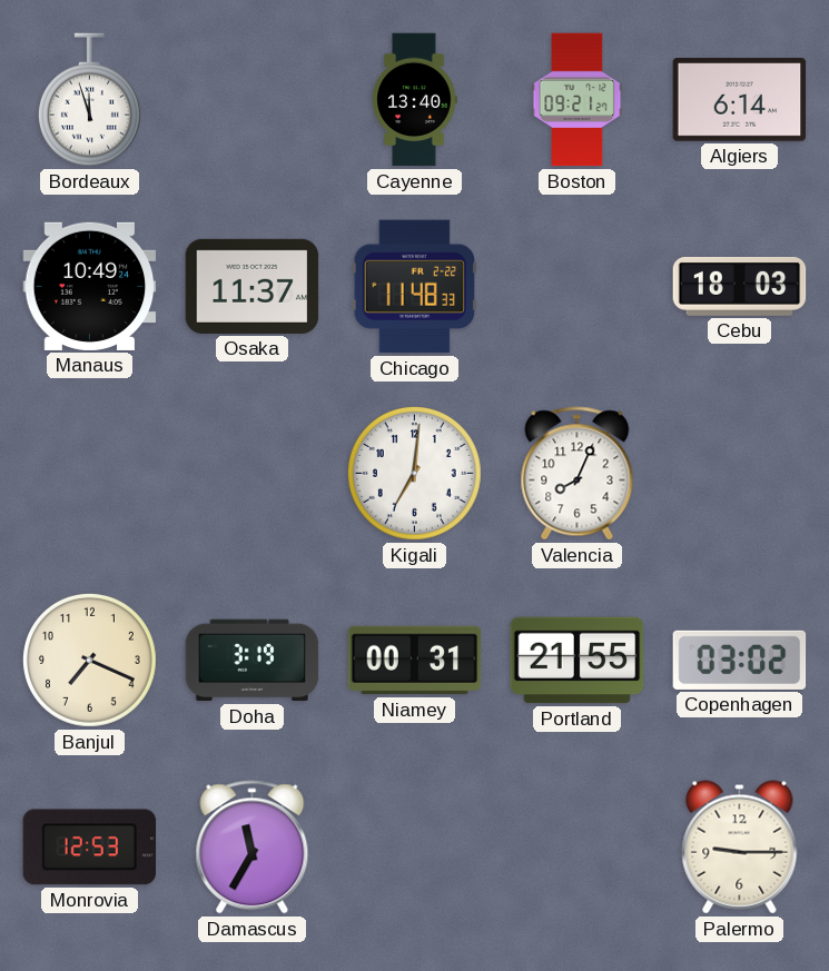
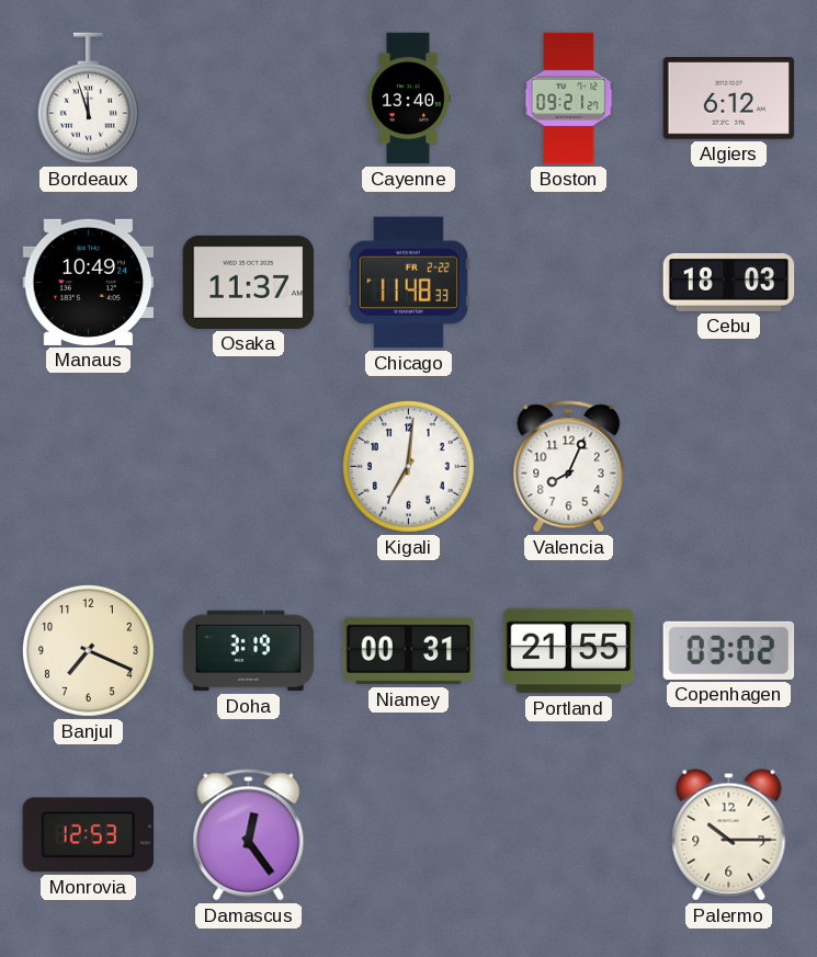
Algiers: 6:14 -> 6:12 (729, 99)
Damascus: 11:35 -> 12:24 (249, 835)
Palermo: 9:15 -> 10:15 (729, 835)
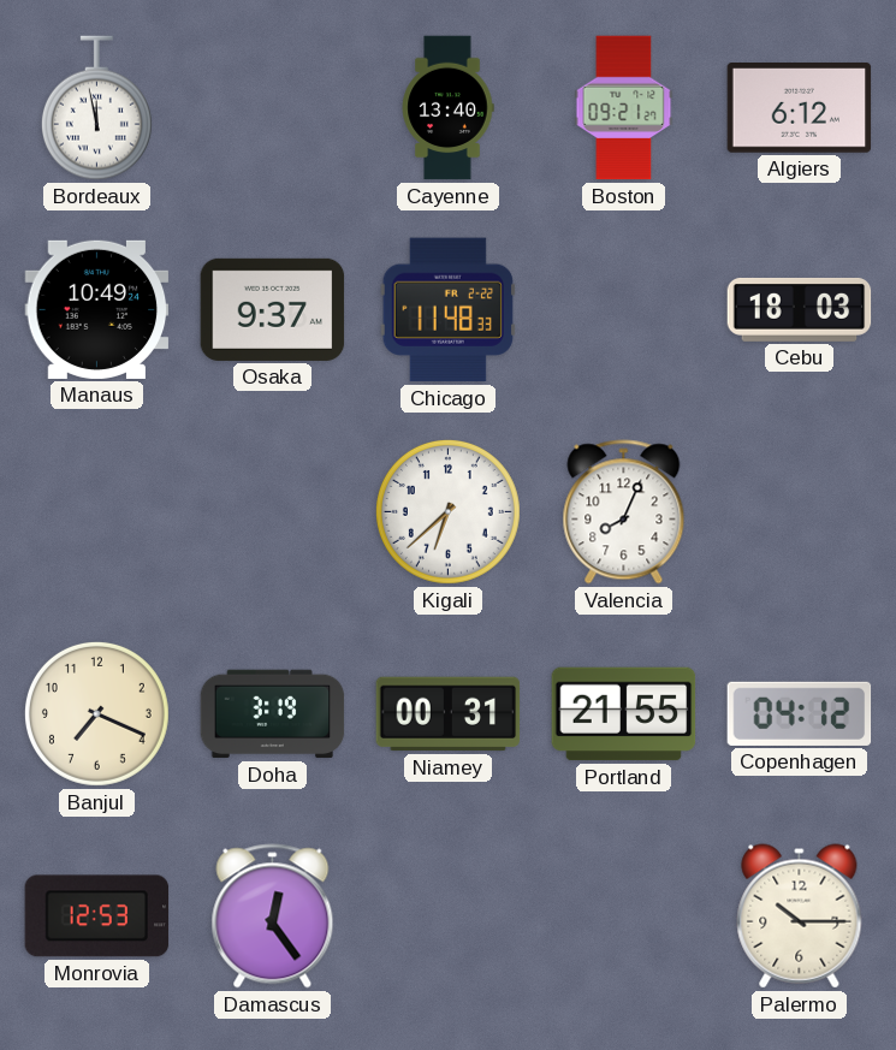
Bordeaux: 11:57 -> 11:58 (96, 108)
Osaka: 11:37 -> 9:37 (273, 309)
Kigali: 7:01 -> 6:38 (447, 511)
Copenhagen: 03:02 -> 04:12 (800, 713)
